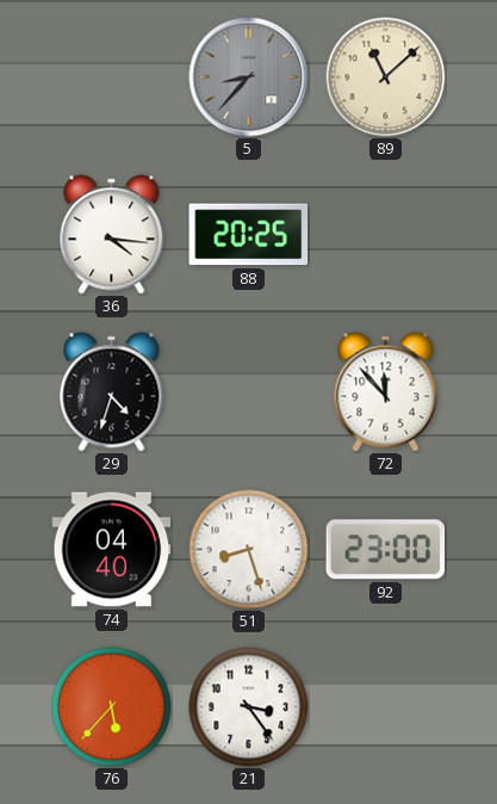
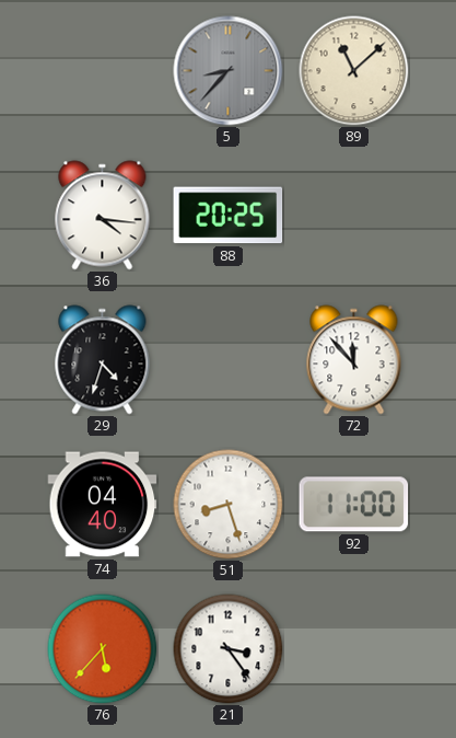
92: 23:00 -> 11:00 (354, 505)
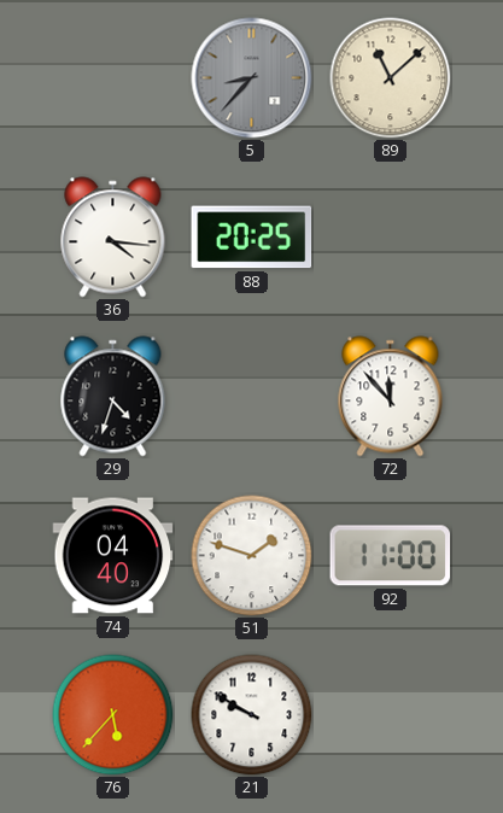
51: 8:27 -> 1:48 (252, 556)
21: 3:24 -> 9:50 (252, 715)
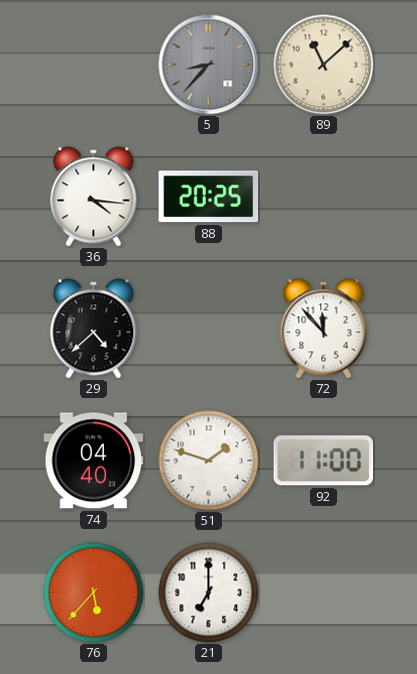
29: 4:33 -> 4:38 (94, 329)
21: 9:50 -> 7:00 (209, 593)
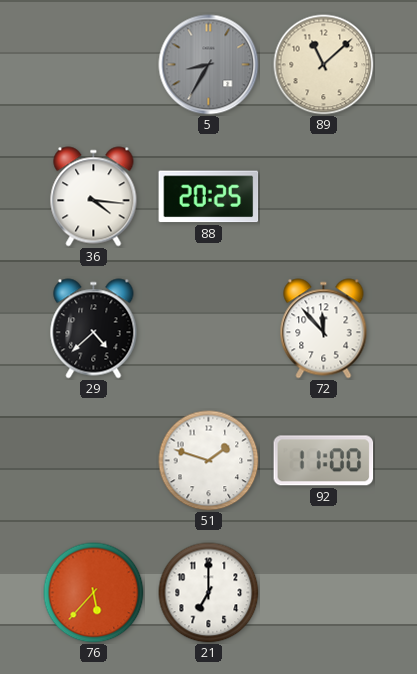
5: 8:37 -> 8:35 (209, 65)
74: 04:40 -> none (94, 461)
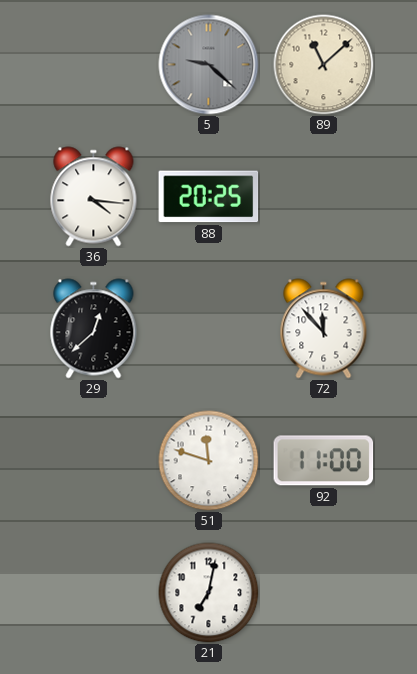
5: 8:35 -> 9:22 (209, 65)
29: 4:38 -> 12:38 (94, 329)
51: 1:48 -> 11:48 (209, 461)
76: 5:37 -> none (94, 593)
21: 7:00 -> 7:02 (209, 593)
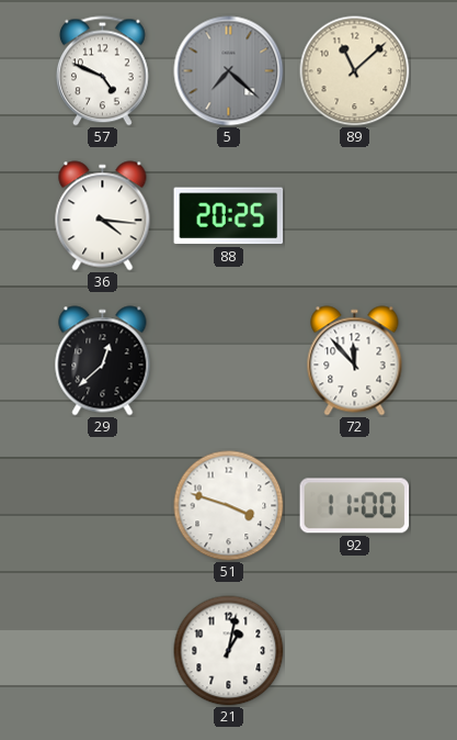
57: none -> 4:49 (102, 71)
5: 9:22 -> 7:22 (229, 71)
51: 11:48 -> 3:48 (229, 506)
21: 7:02 -> 1:02 (229, 651)
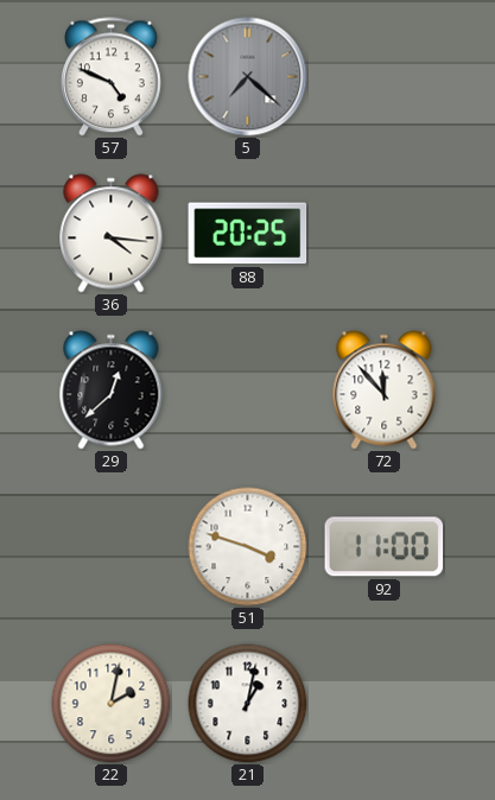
89: 11:08 -> none (355, 71)
22: none -> 2:02 (112, 704)
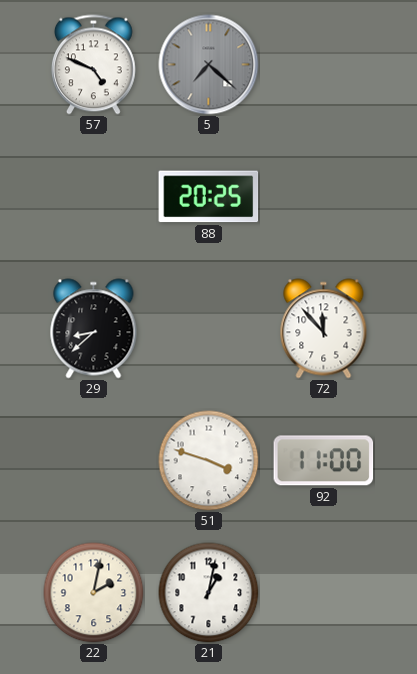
36: 4:16 -> none (112, 234)
29: 12:38 -> 8:38 (94, 329)
